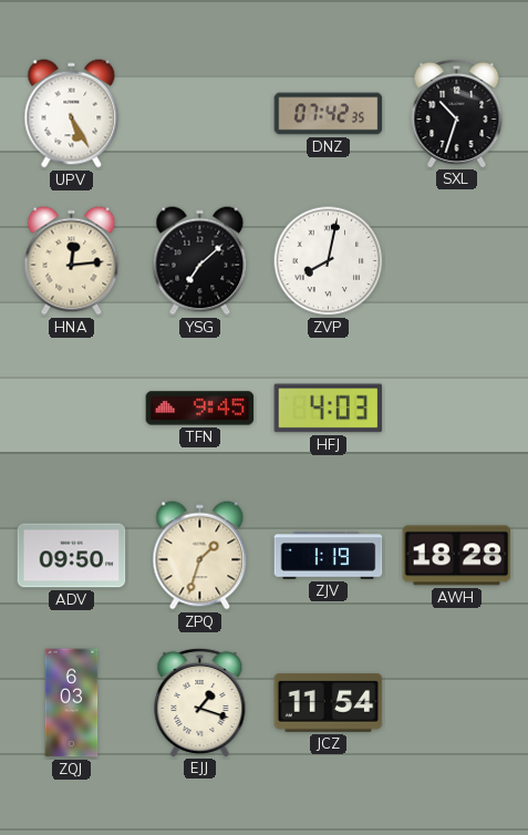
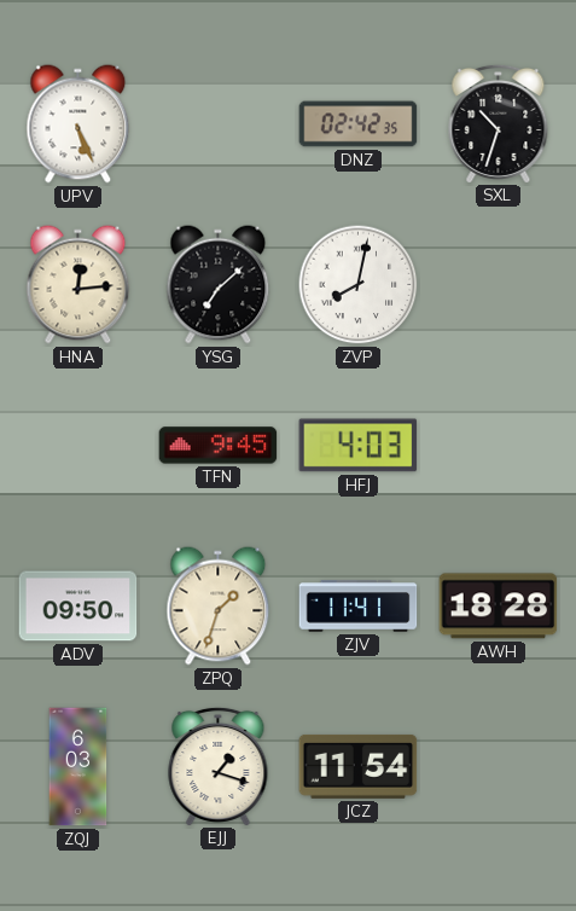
UPV: 5:25 -> 5:26 (78, 124)
DNZ: 07:42 -> 02:42 (359, 124)
ZJV: 1:19 -> 11:41 (359, 607)
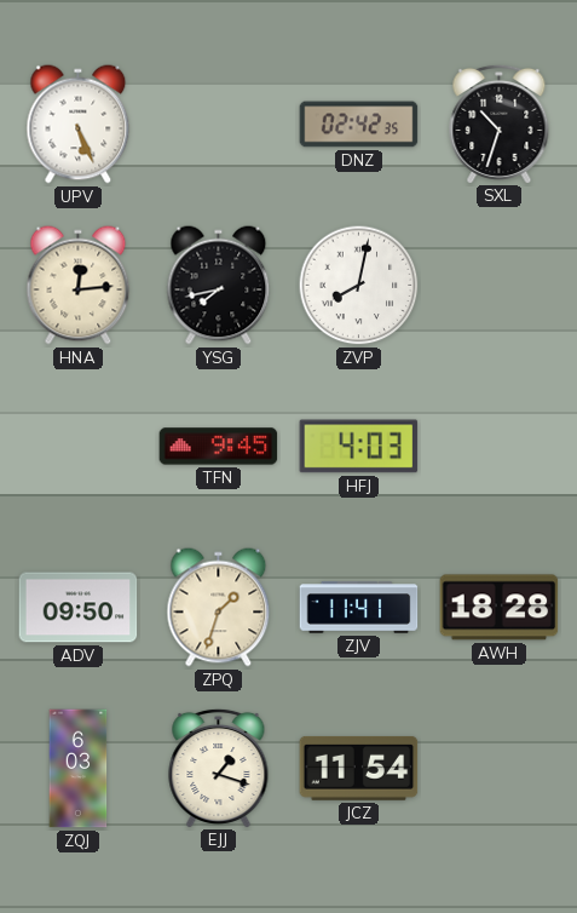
YSG: 7:08 -> 7:43 (219, 286)
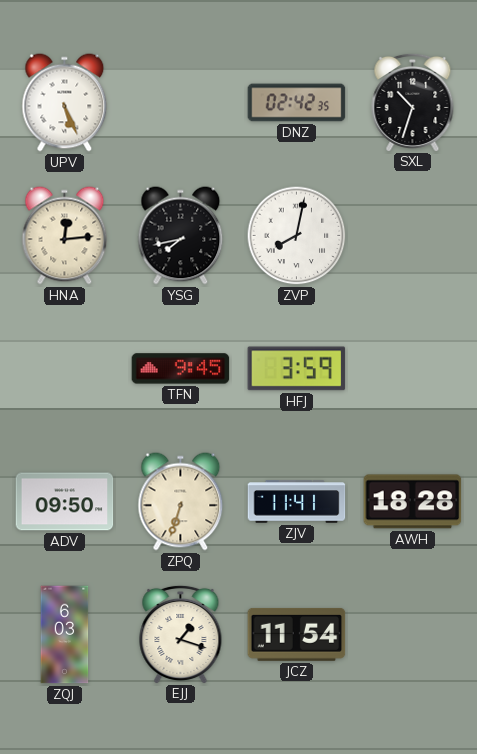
HFJ: 4:03 -> 3:59 (297, 369)
ZPQ: 1:33 -> 6:33 (181, 502)
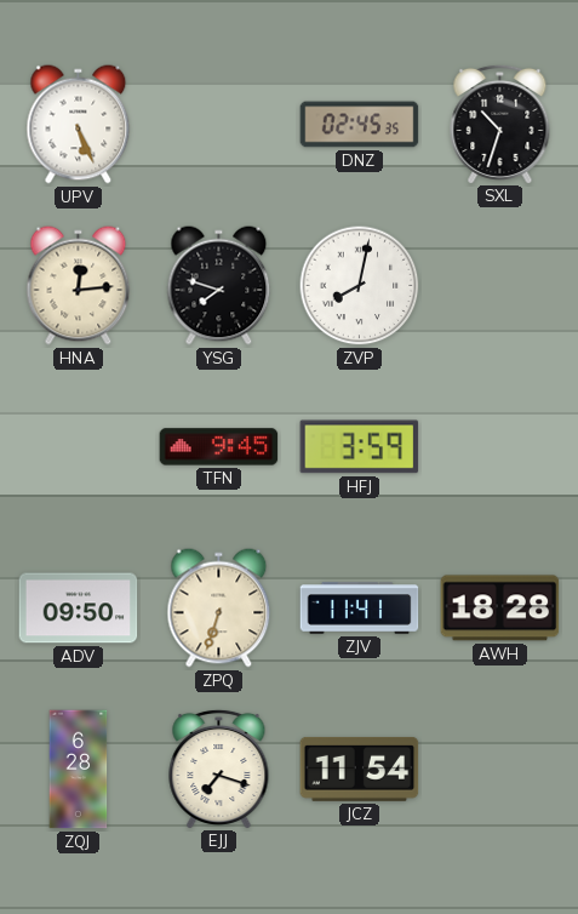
DNZ: 02:42 -> 02:45 (360, 125)
YSG: 7:43 -> 7:48 (219, 286)
ZQJ: 6:03 -> 6:28 (79, 770)
EJJ: 1:18 -> 7:18 (219, 769)
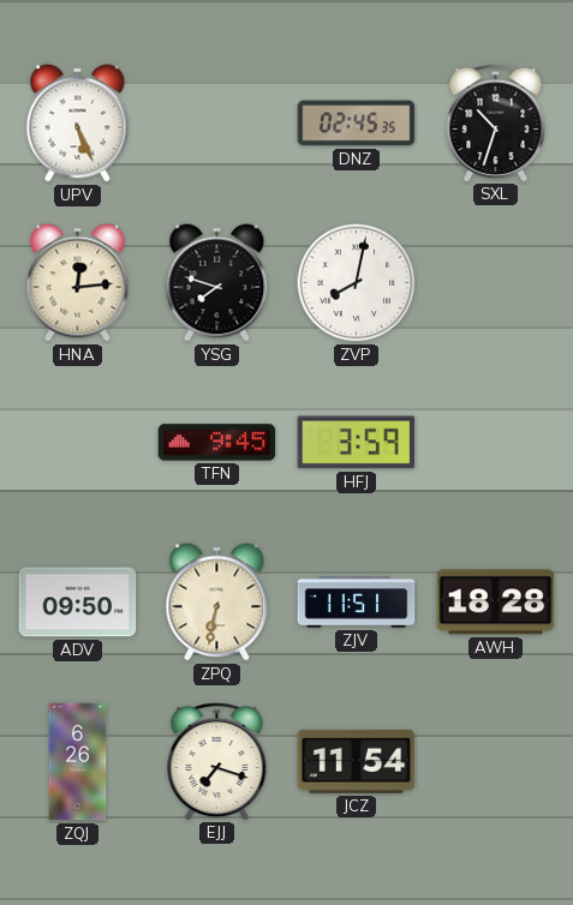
ZPQ: 6:33 -> 6:32 (217, 603)
ZJV: 11:41 -> 11:51 (357, 603)
ZQJ: 6:28 -> 6:26 (78, 762)
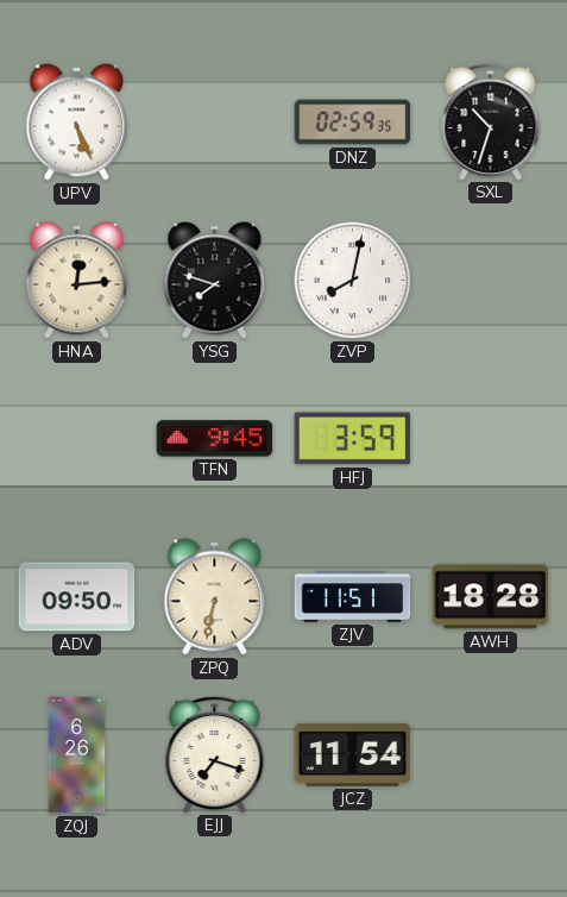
DNZ: 02:45 -> 02:59 (353, 123)
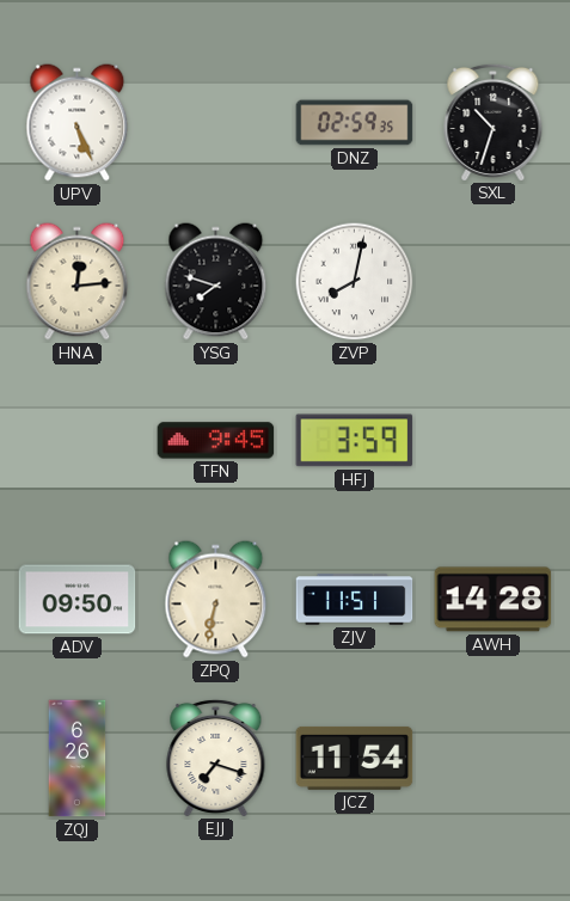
AWH: 18:28 -> 14:28 (494, 600)
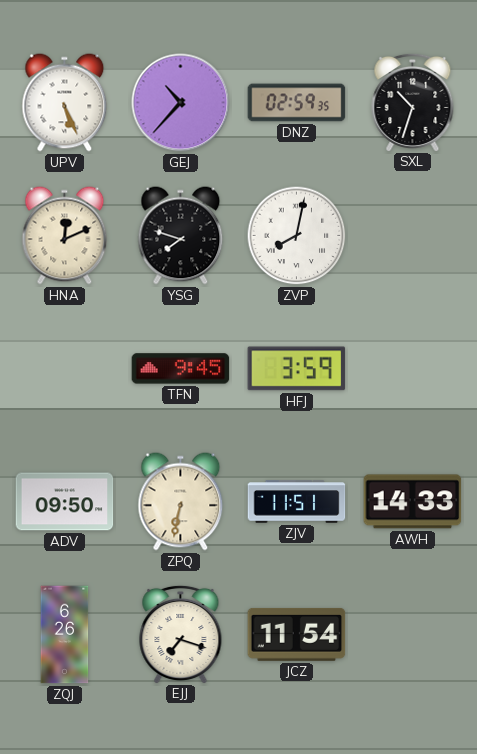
GEJ: none -> 10:37 (181, 103)
HNA: 12:14 -> 12:11 (65, 236)
AWH: 14:28 -> 14:33 (413, 502)
